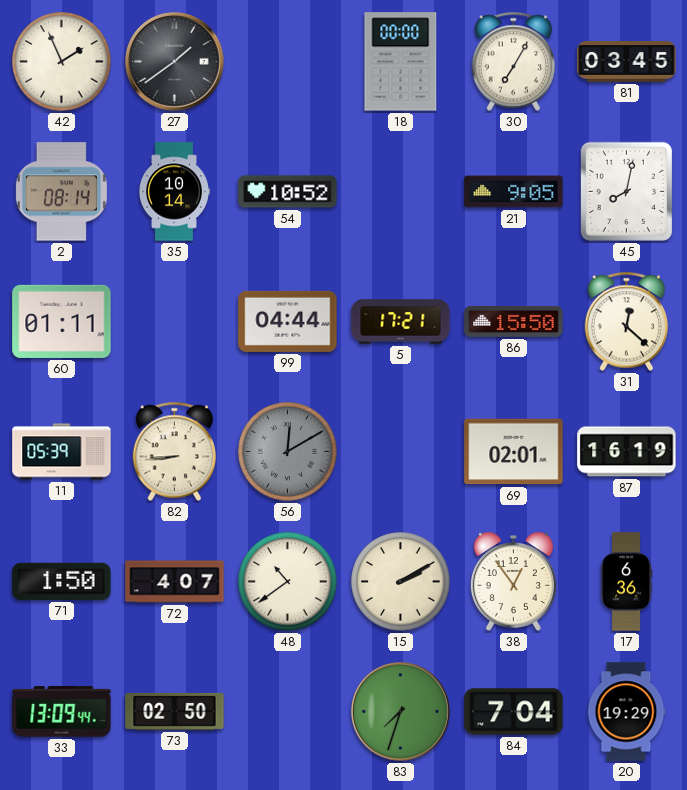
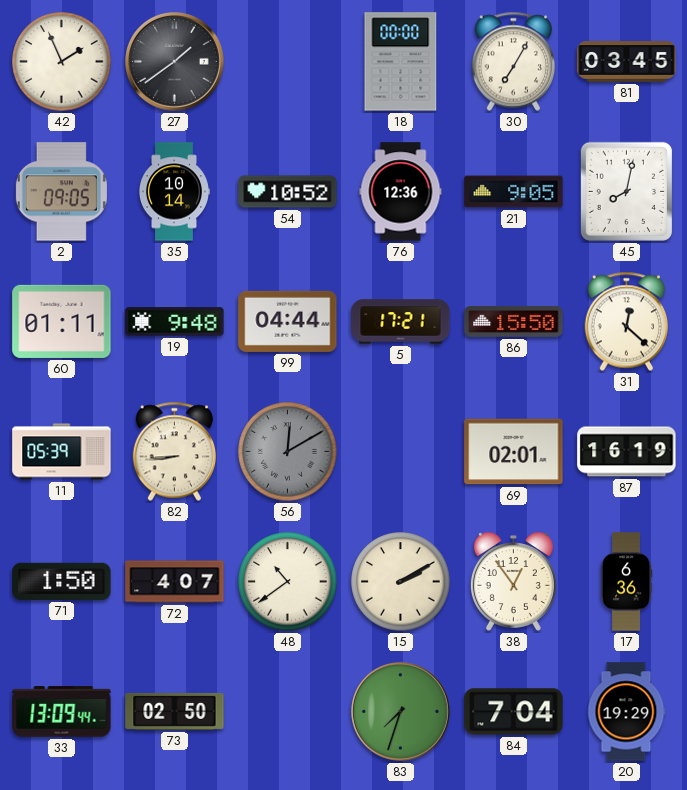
2: 08:14 -> 09:05 (61, 192)
76: none -> 12:36 (401, 192)
19: none -> 9:48 (175, 322)
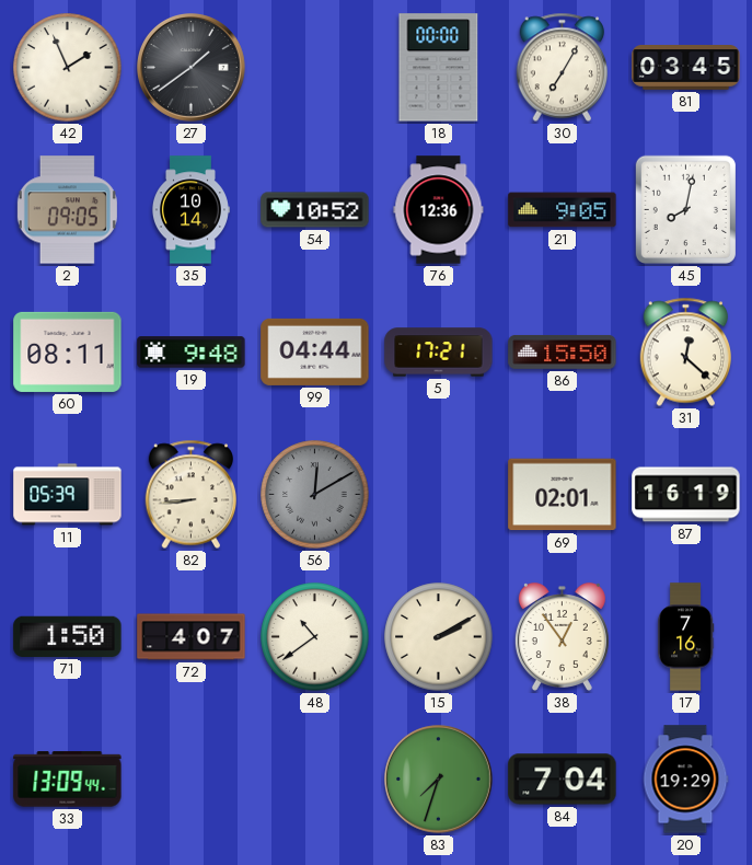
60: 01:11 -> 08:11 (68, 351)
17: 6:36 -> 7:16 (685, 637)
73: 02:50 -> none (175, 711)
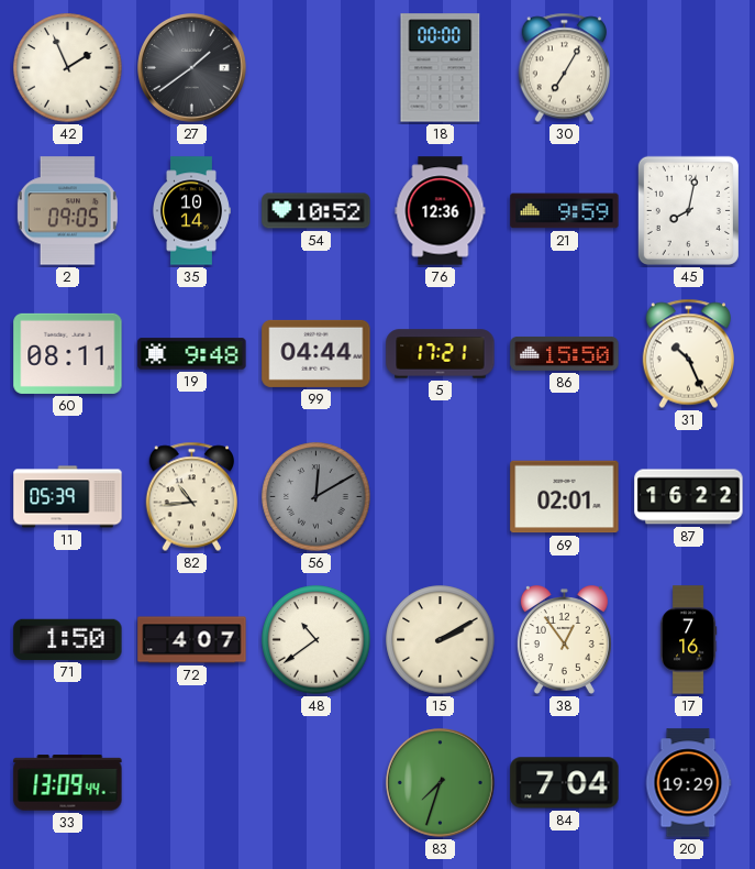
81: 03:45 -> none (686, 68)
21: 9:05 -> 9:59 (565, 211)
31: 12:22 -> 10:26 (688, 354)
82: 8:44 -> 10:44 (191, 497)
87: 16:19 -> 16:22 (689, 497)
